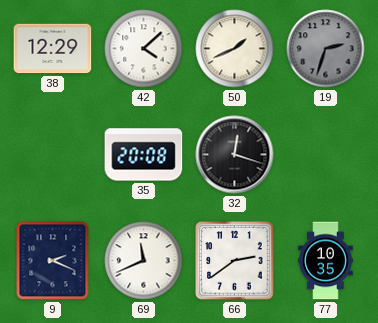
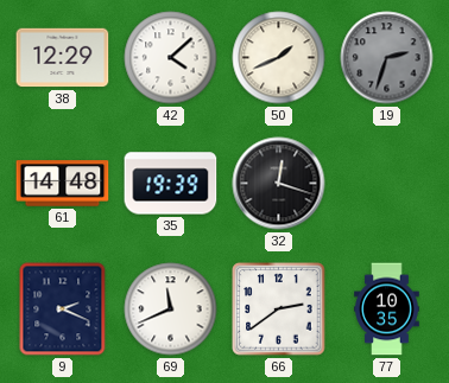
61: none -> 14:48 (63, 184)
35: 20:08 -> 19:39 (171, 184)
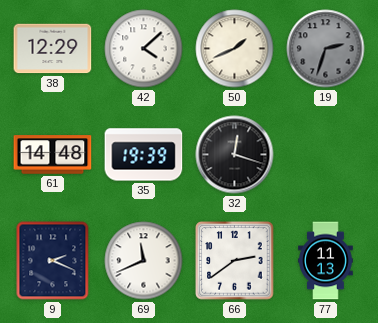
77: 10:35 -> 11:13 (326, 261)
